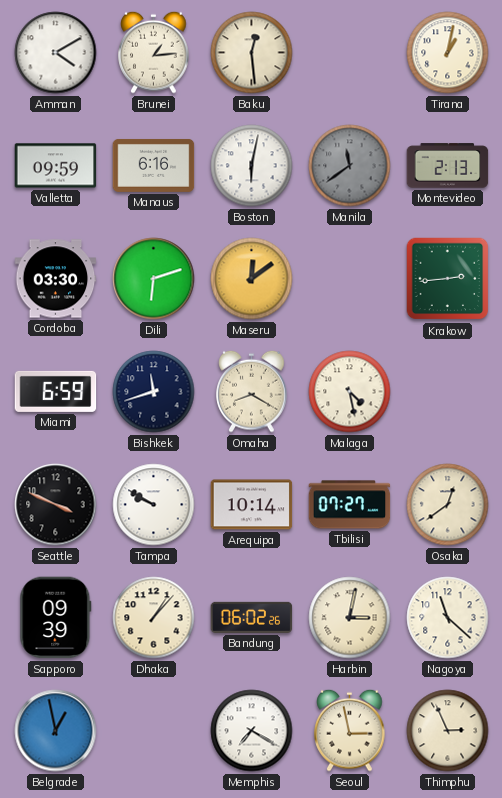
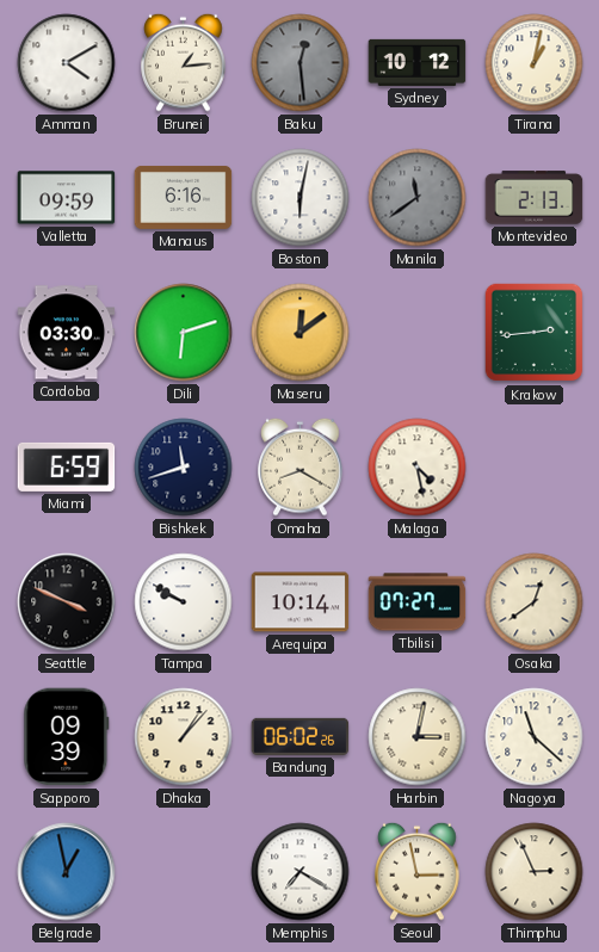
Baku dial: cream -> grey (301, 63)
Sydney: none -> 10:12 (418, 62)
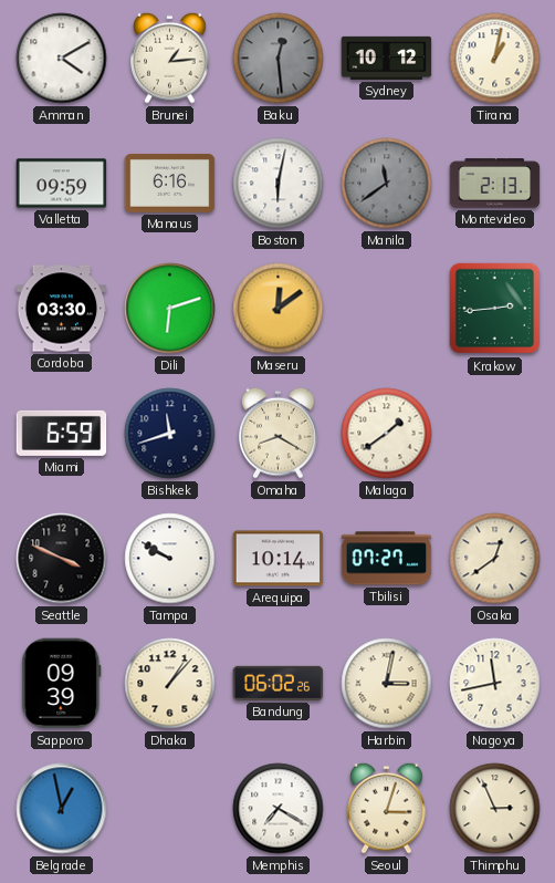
Malaga: 4:28 -> 1:39 (387, 434)
Nagoya: 11:22 -> 11:43 (495, 684)
Seoul: 2:58 -> 3:03 (387, 808)
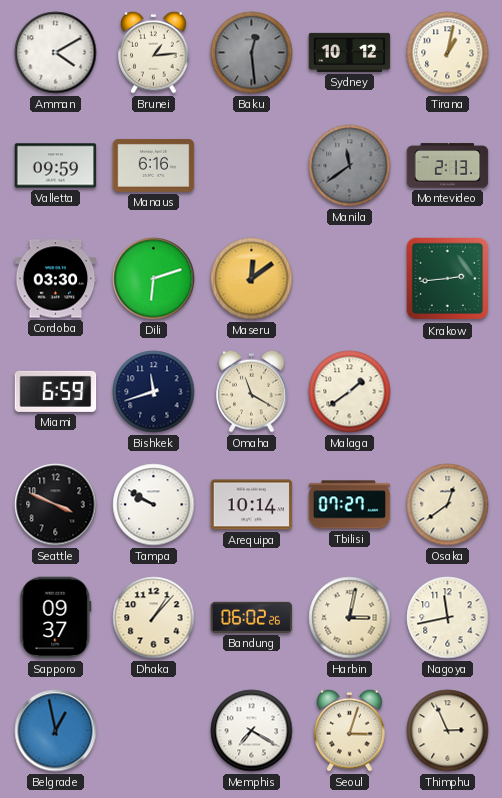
Boston: 6:02 -> none (279, 184)
Omaha: 8:20 -> 11:20 (252, 391)
Sapporo: 09:39 -> 09:37 (56, 618)
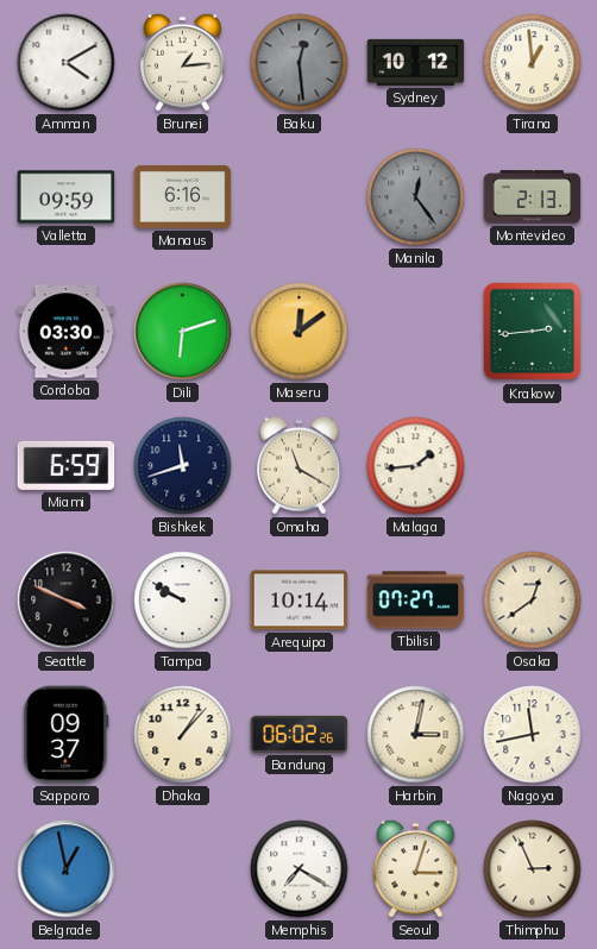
Tirana: 1:02 -> 12:59 (533, 63)
Manila: 11:39 -> 12:24 (416, 197)
Malaga: 1:39 -> 1:44 (416, 466)
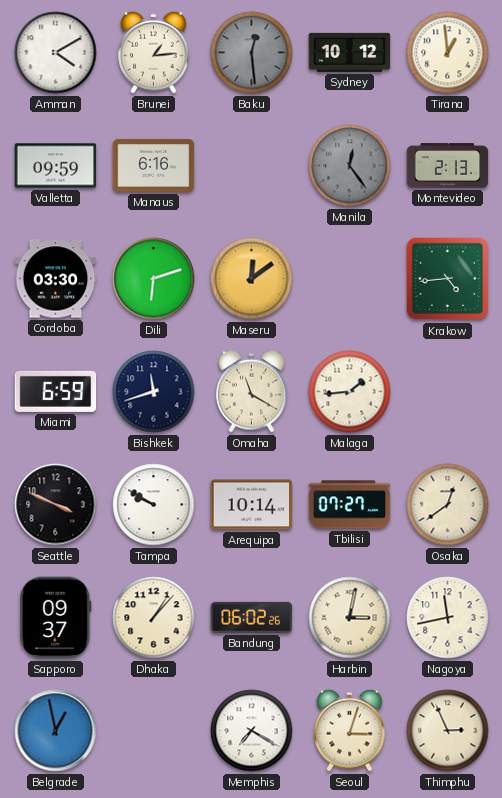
Krakow: 2:44 -> 4:44 (448, 279)
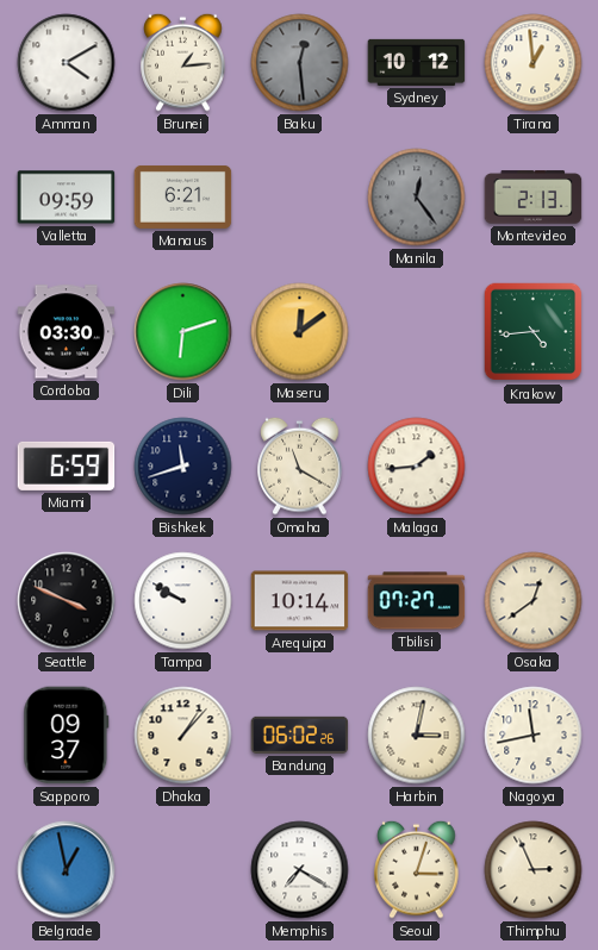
Manaus: 6:16 -> 6:21 (183, 196)
